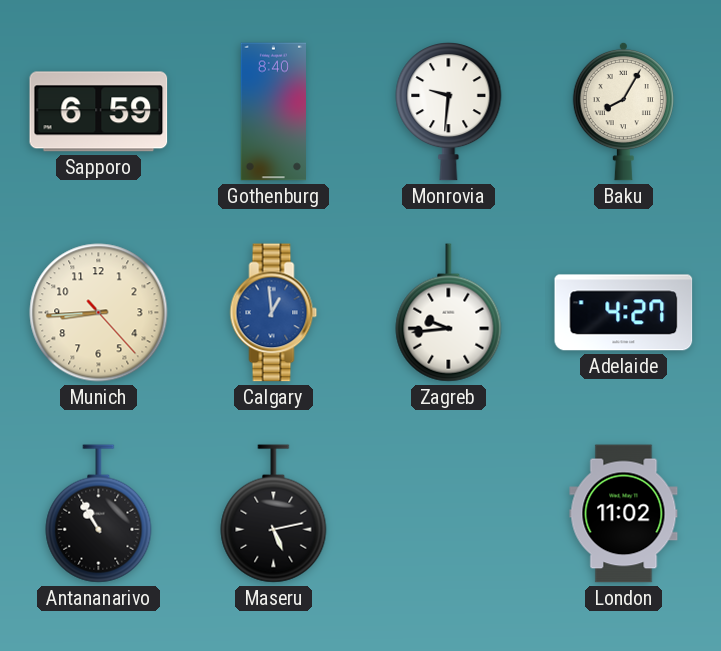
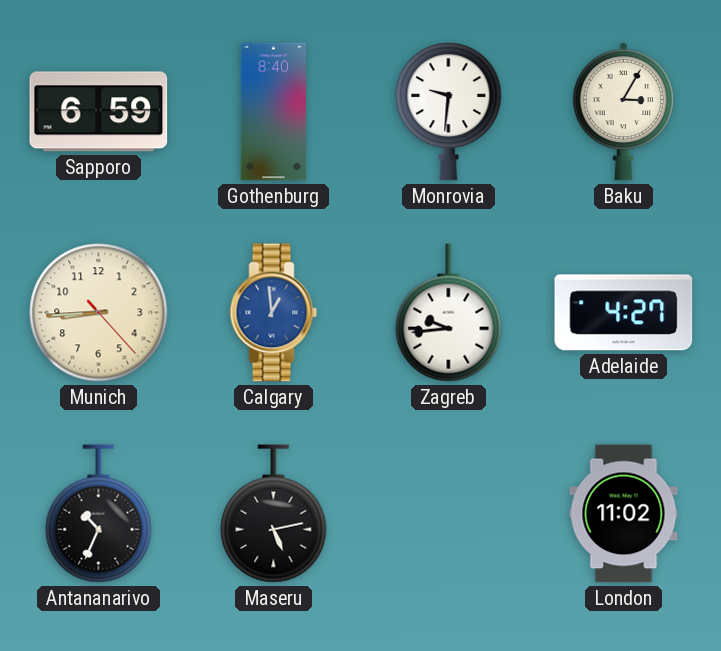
Baku: 8:05 -> 3:05 (623, 111)
Antananarivo: 10:55 -> 10:34 (99, 514)
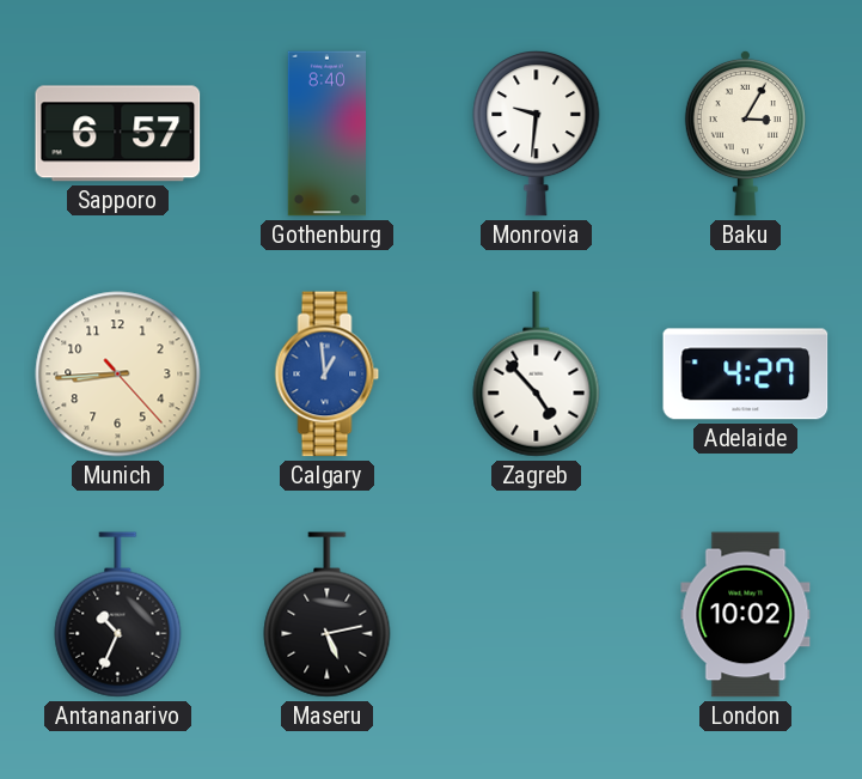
Sapporo: 6:59 -> 6:57 (118, 134)
Zagreb: 9:44 -> 4:53 (537, 375)
London: 11:02 -> 10:02 (746, 615)
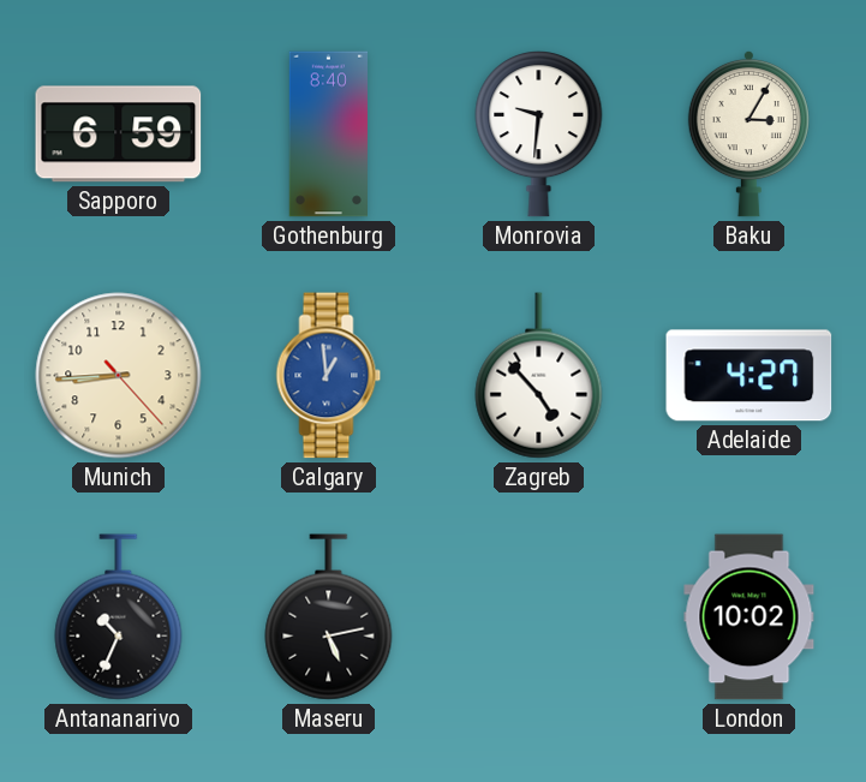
Sapporo: 6:57 -> 6:59 (119, 135)
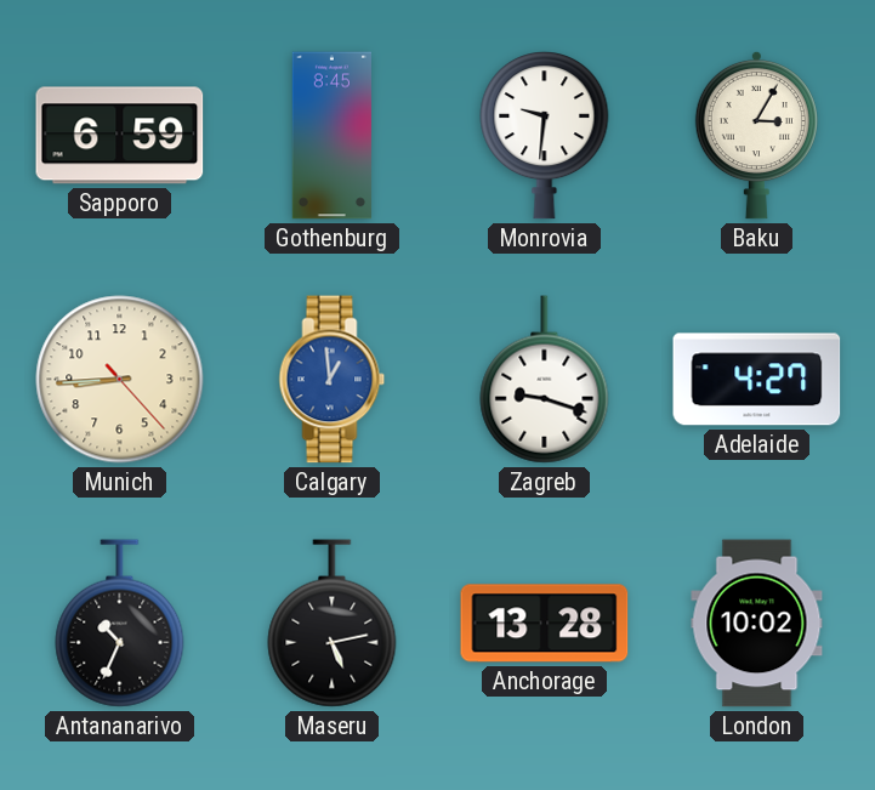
Gothenburg: 8:40 -> 8:45 (331, 136)
Zagreb: 4:53 -> 9:18 (545, 380)
Anchorage: none -> 13:28 (545, 624)
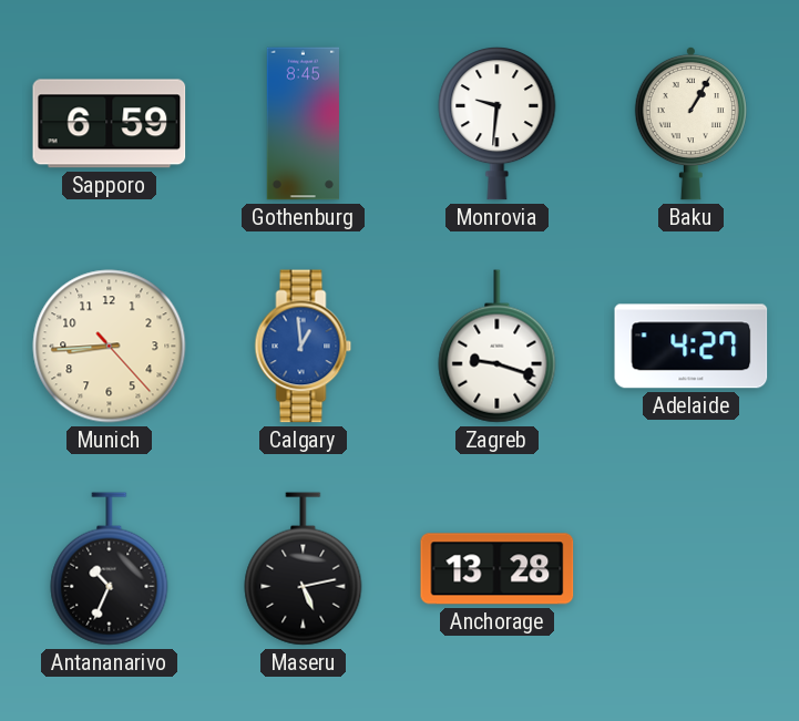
Baku: 3:05 -> 1:05 (690, 123)
London: 10:02 -> none (757, 624)
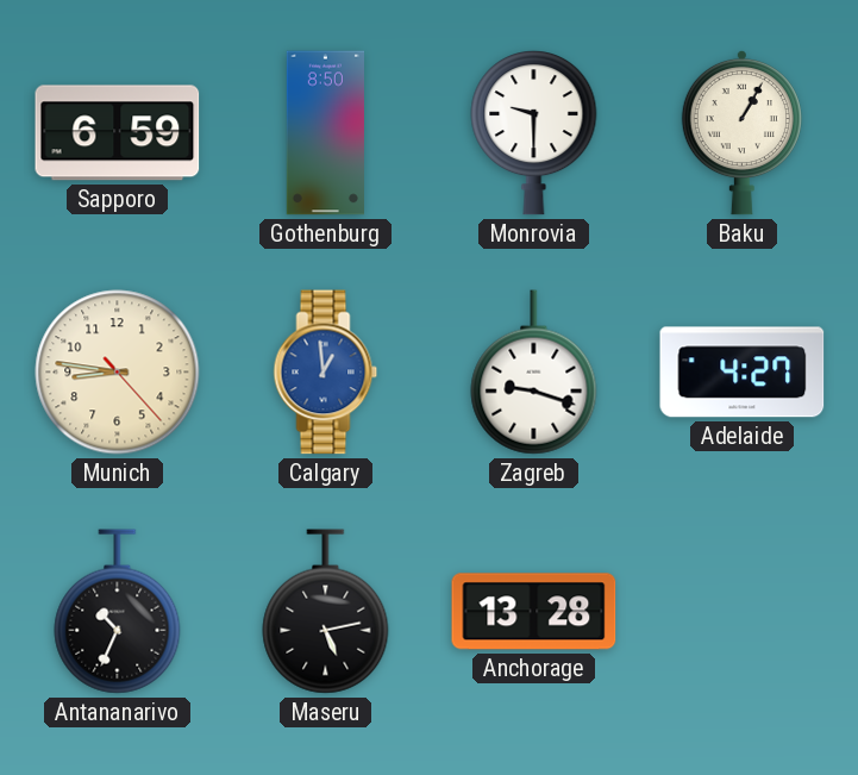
Gothenburg: 8:45 -> 8:50 (325, 133)
Monrovia: 9:31 -> 9:30 (534, 133)
Munich: 8:44 -> 8:46 (118, 373)
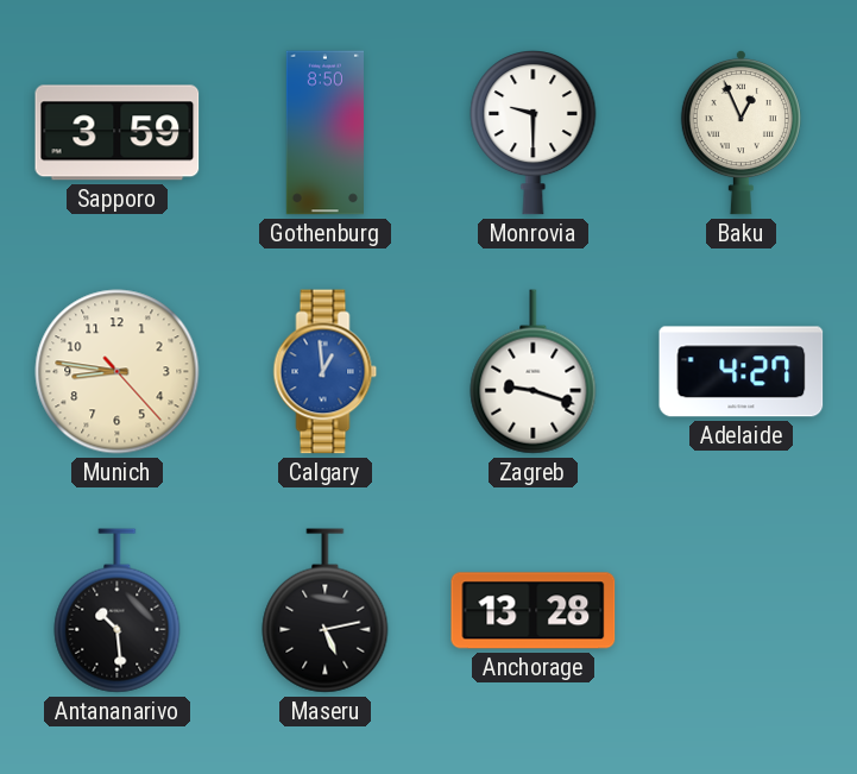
Sapporo: 6:59 -> 3:59 (118, 133)
Baku: 1:05 -> 12:56 (741, 132)
Antananarivo: 10:34 -> 10:29 (118, 611)
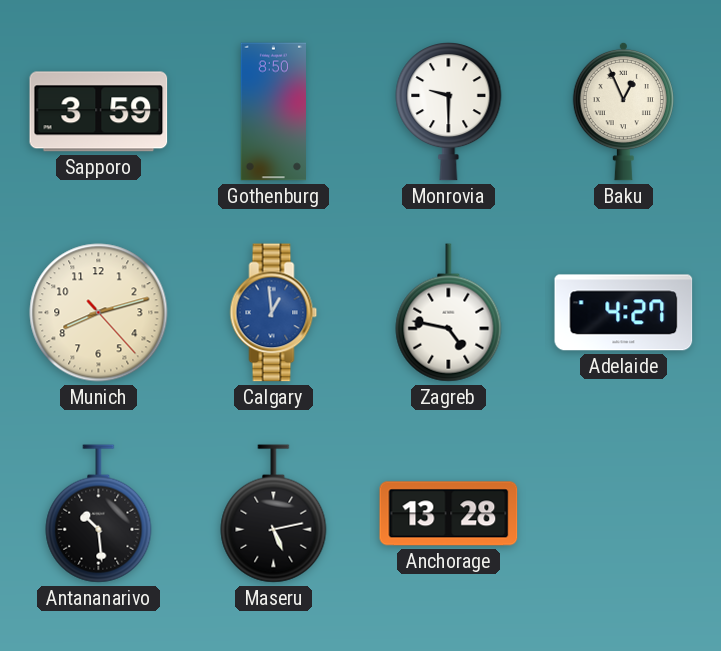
Munich: 8:46 -> 8:12 (99, 313)
Zagreb: 9:18 -> 4:47 (449, 313)
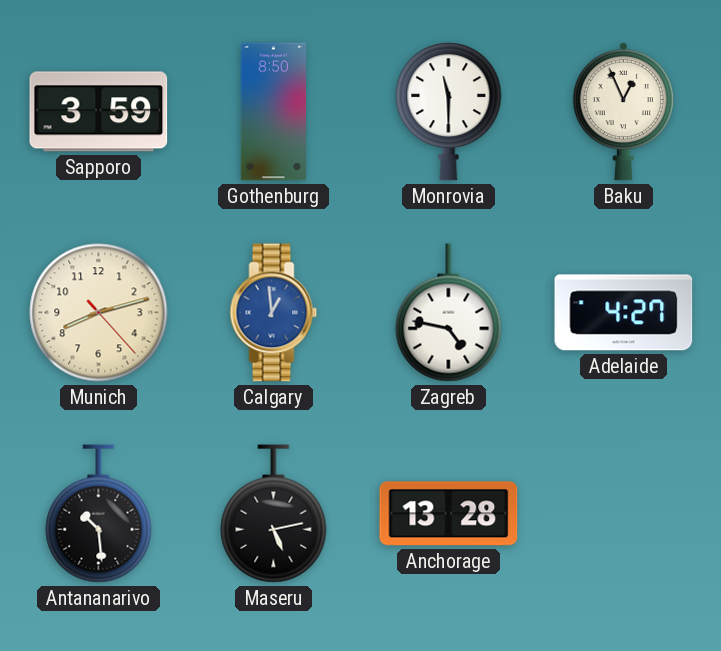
Monrovia: 9:30 -> 11:30 (449, 112)
